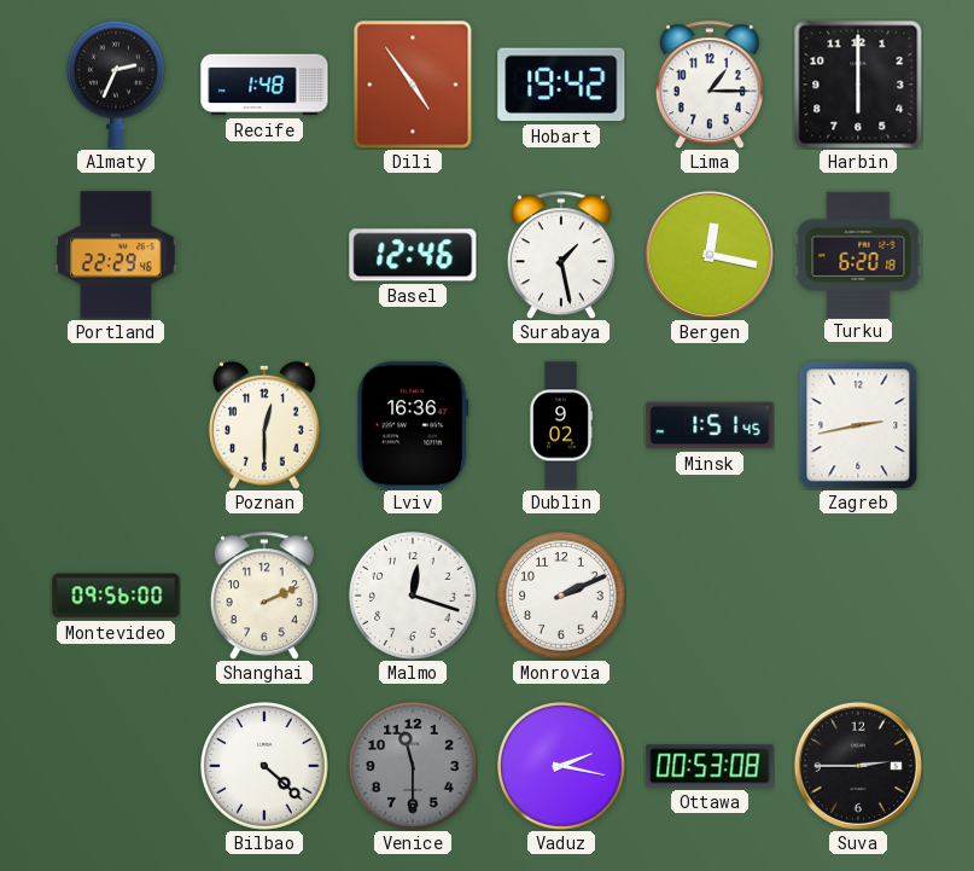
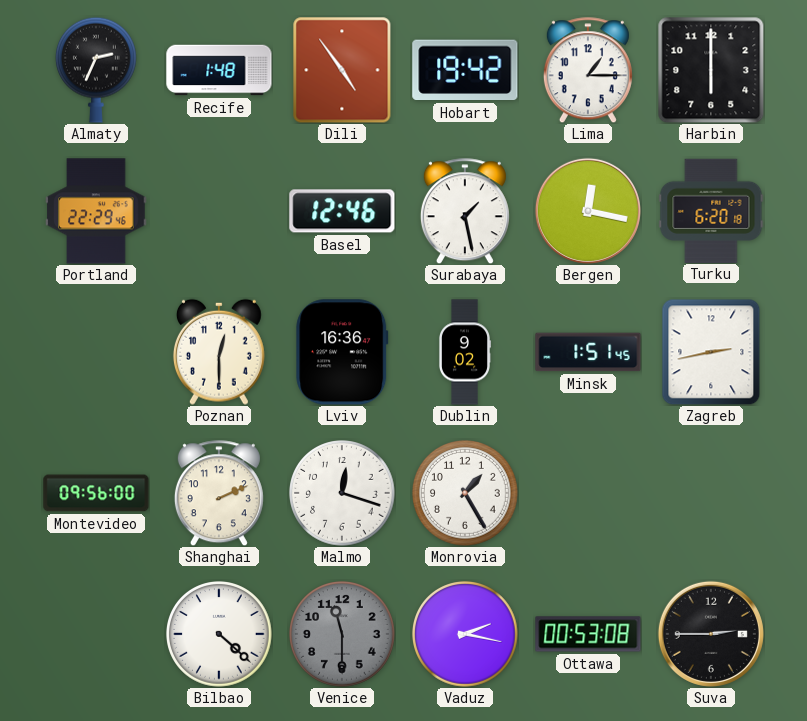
Monrovia: 2:11 -> 1:25 (466, 494)
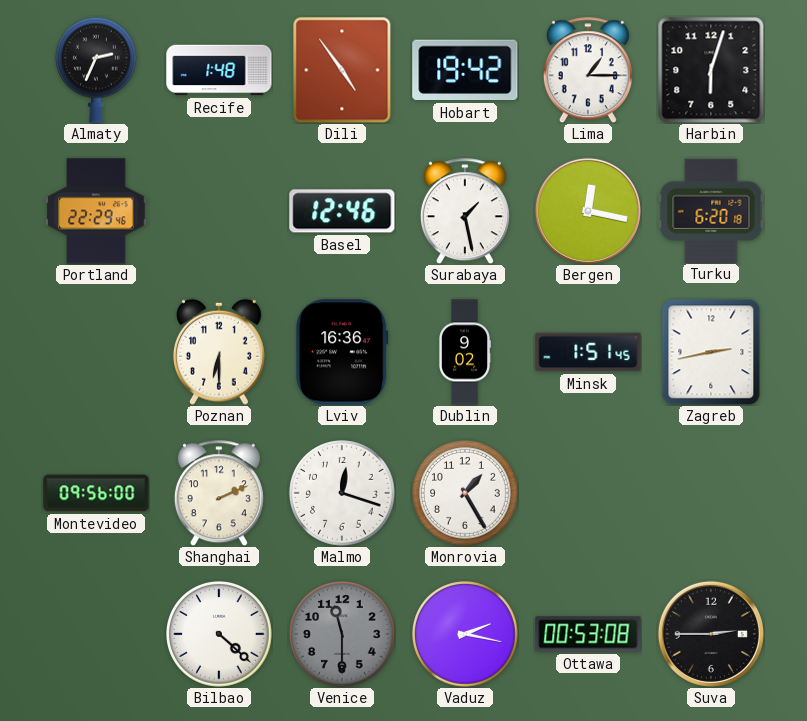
Harbin: 6:00 -> 6:03 (711, 70)
Poznan: 12:30 -> 6:30 (219, 352)
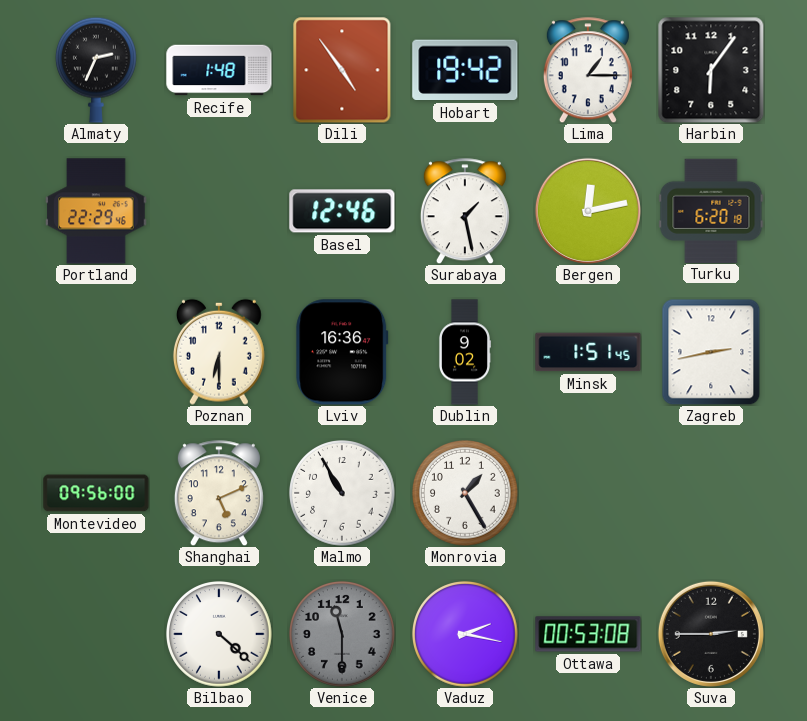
Harbin: 6:03 -> 6:06 (711, 70)
Bergen: 12:17 -> 12:13 (588, 211)
Shanghai: 2:11 -> 5:11 (219, 493)
Malmo: 12:18 -> 10:55 (343, 494)
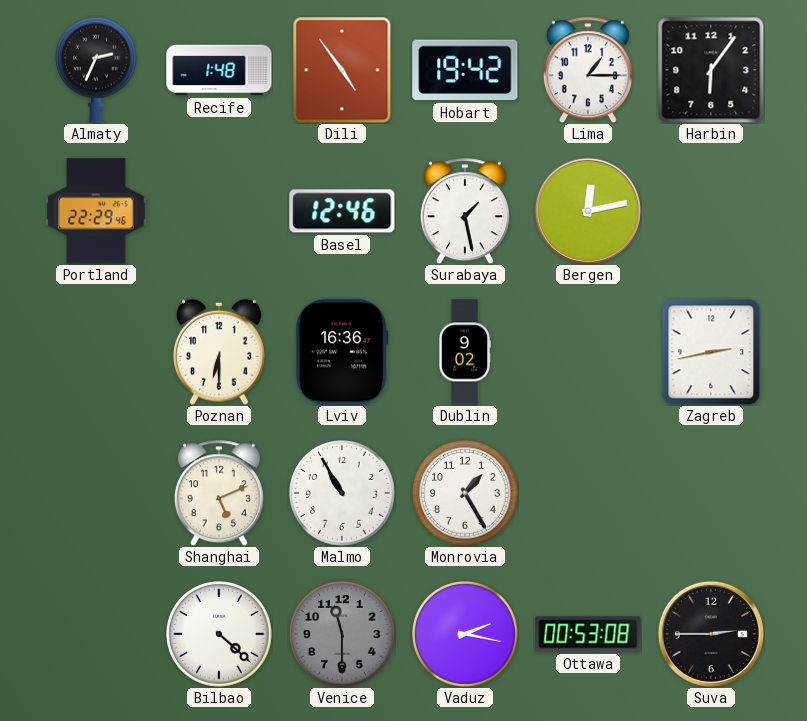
Turku: 6:20 -> none (711, 210)
Minsk: 1:51 -> none (588, 352)
Montevideo: 09:56 -> none (96, 493)
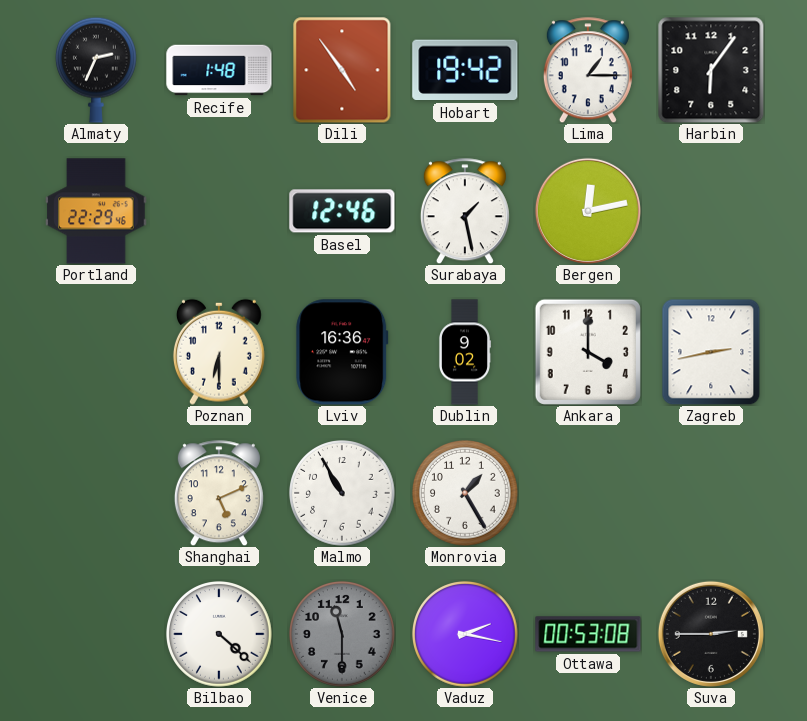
Ankara: none -> 4:00 (588, 352)
